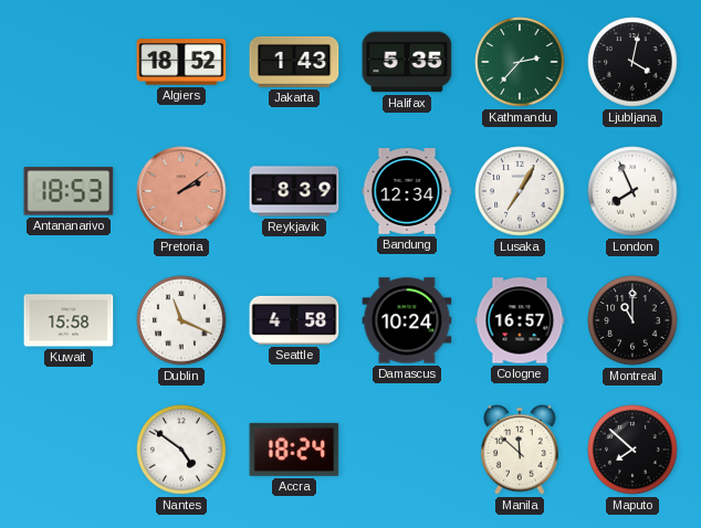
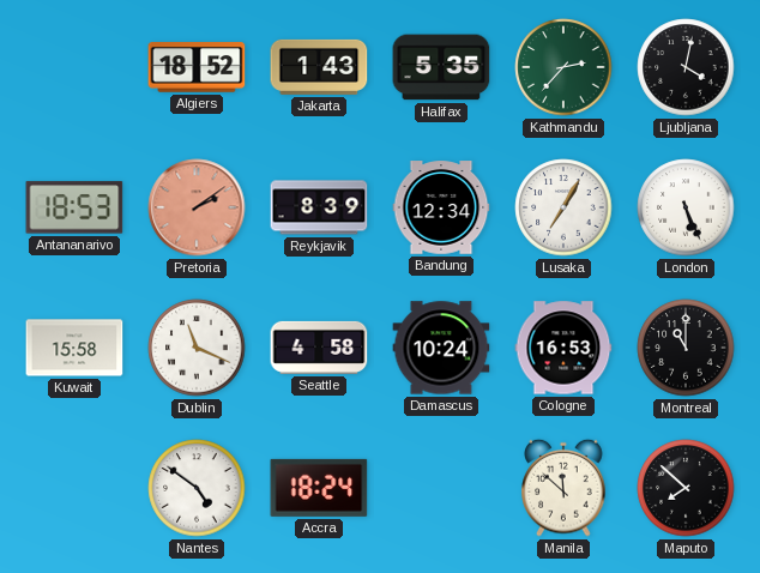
London: 7:56 -> 5:26 (686, 207)
Cologne: 16:57 -> 16:53 (563, 348)
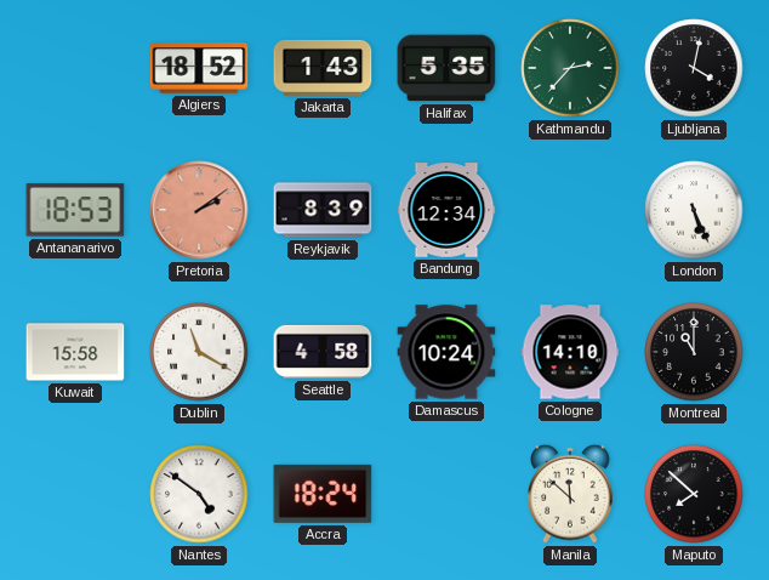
Lusaka: 7:05 -> none (563, 207)
Dublin: 11:19 -> 11:20 (199, 352)
Cologne: 16:53 -> 14:10 (570, 352)
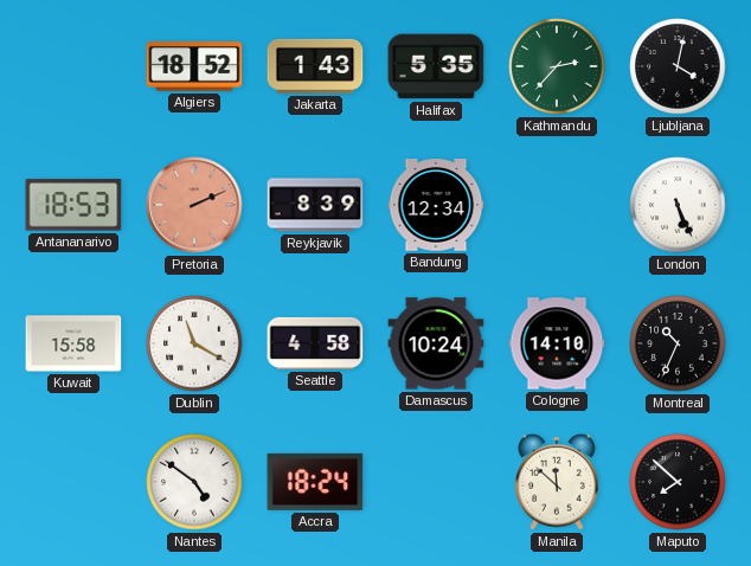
Pretoria: 2:09 -> 2:11 (194, 205)
Montreal: 11:00 -> 10:34 (678, 343)
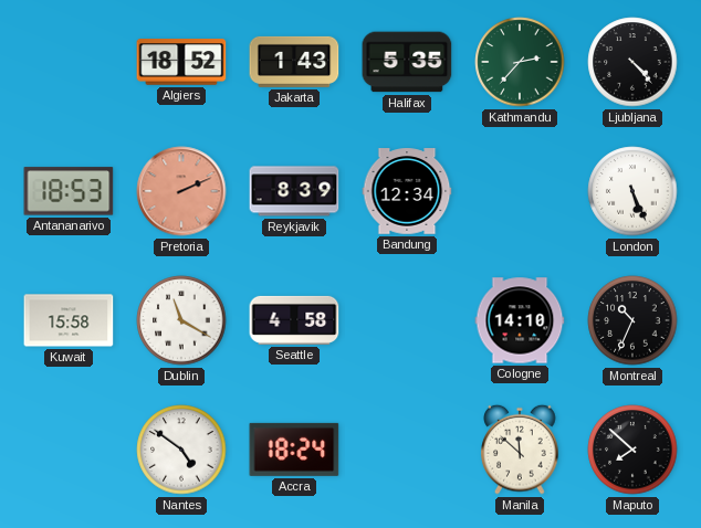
Ljubljana: 4:02 -> 4:23 (632, 62)
Damascus: 10:24 -> none (436, 343)
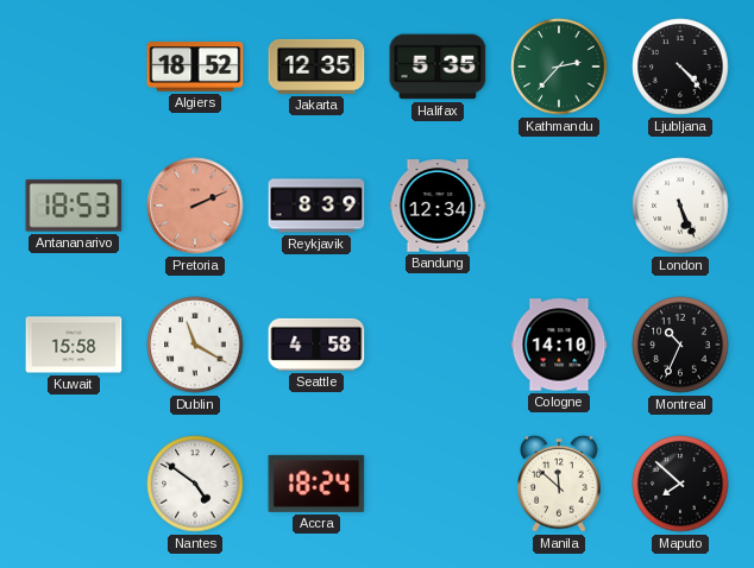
Jakarta: 1:43 -> 12:35 (316, 67)
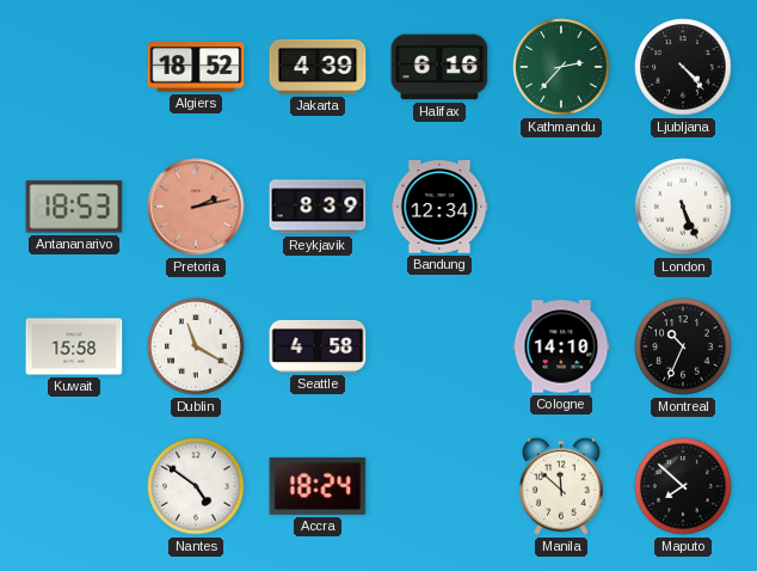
Jakarta: 12:35 -> 4:39 (318, 67)
Halifax: 5:35 -> 6:16 (439, 67)
Pretoria: 2:11 -> 2:13 (196, 207)
